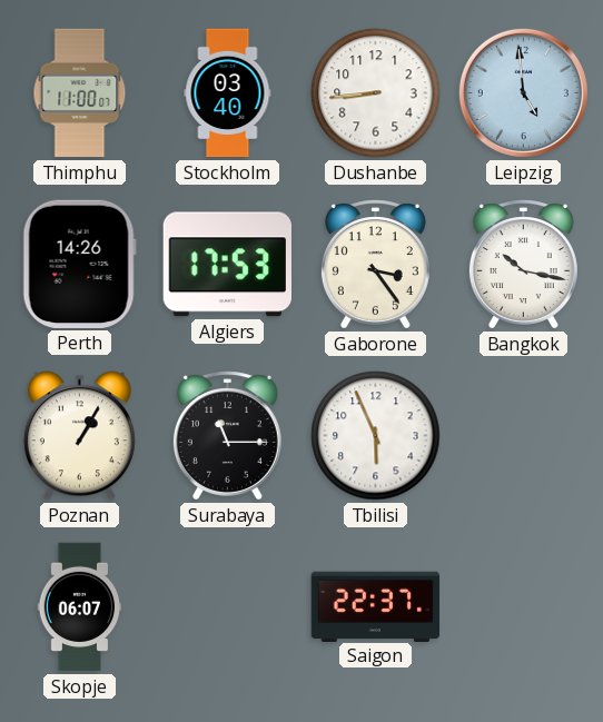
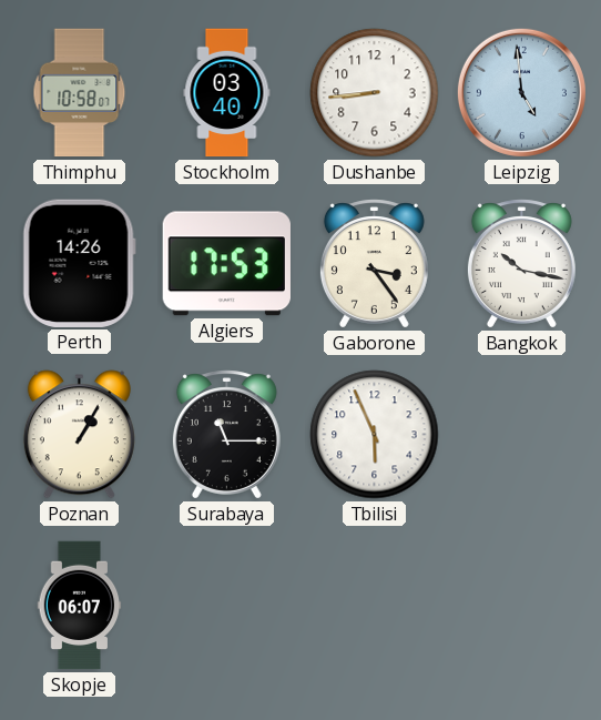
Thimphu: 11:00 -> 10:58 (80, 93)
Saigon: 22:37 -> none (375, 606)
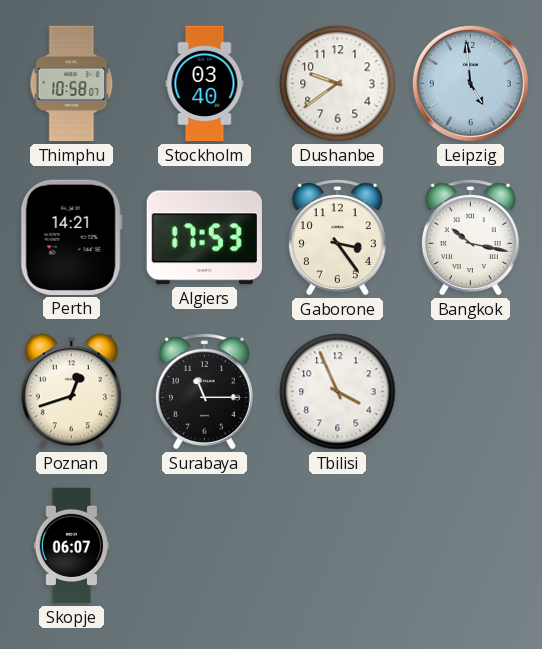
Dushanbe: 8:44 -> 9:39 (338, 84)
Perth: 14:26 -> 14:21 (71, 237)
Poznan: 1:05 -> 12:42 (71, 392)
Tbilisi: 5:56 -> 3:56 (338, 392)
